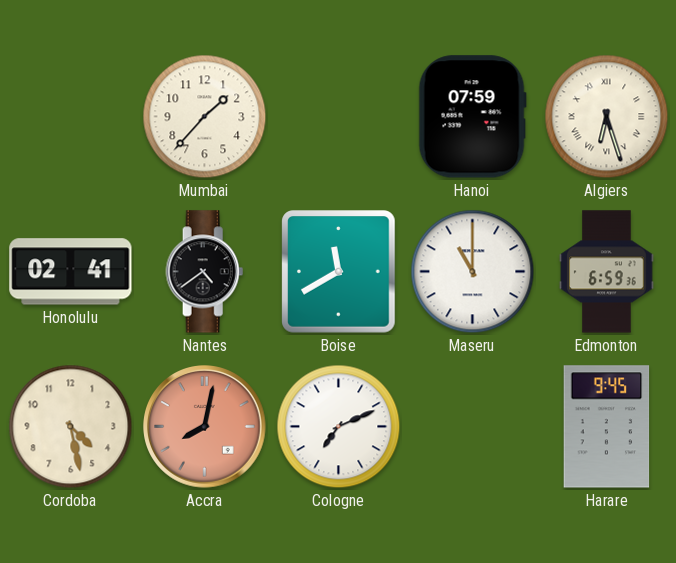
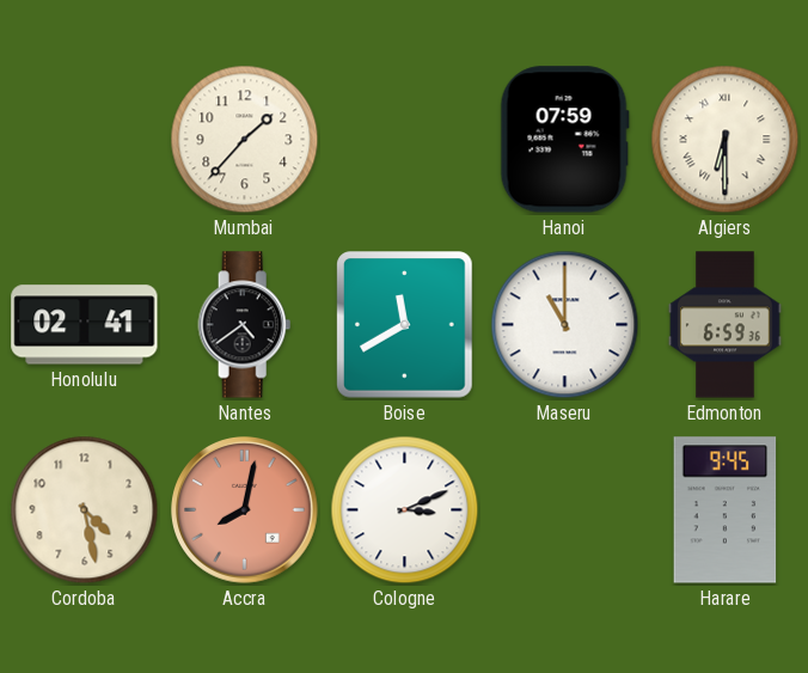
Algiers: 6:27 -> 6:30 (726, 140)
Cologne: 7:11 -> 3:11 (405, 510)
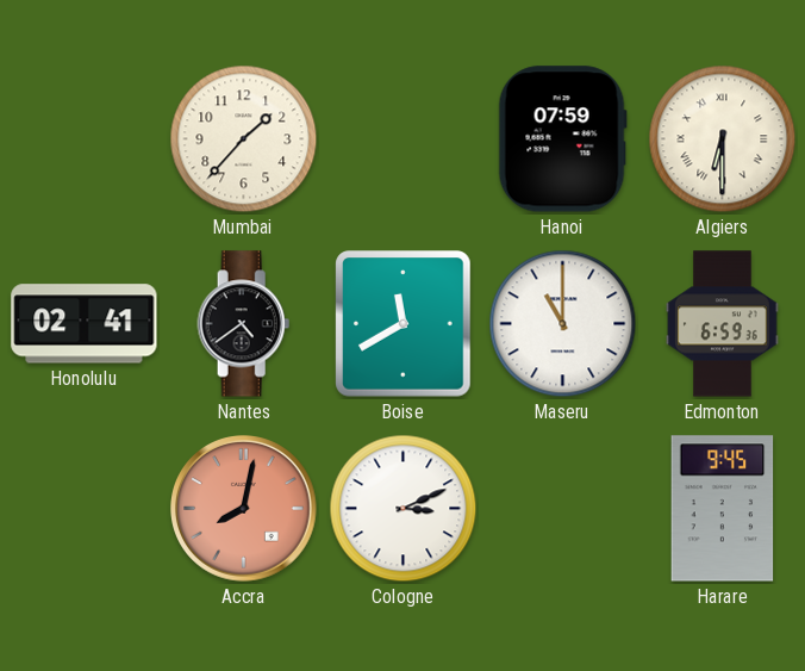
Cordoba: 4:28 -> none (85, 510)
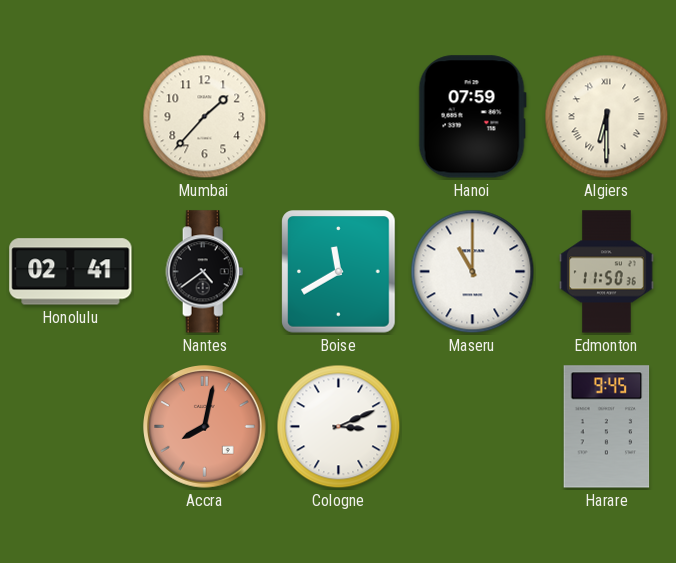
Edmonton: 6:59 -> 11:50 (607, 272)
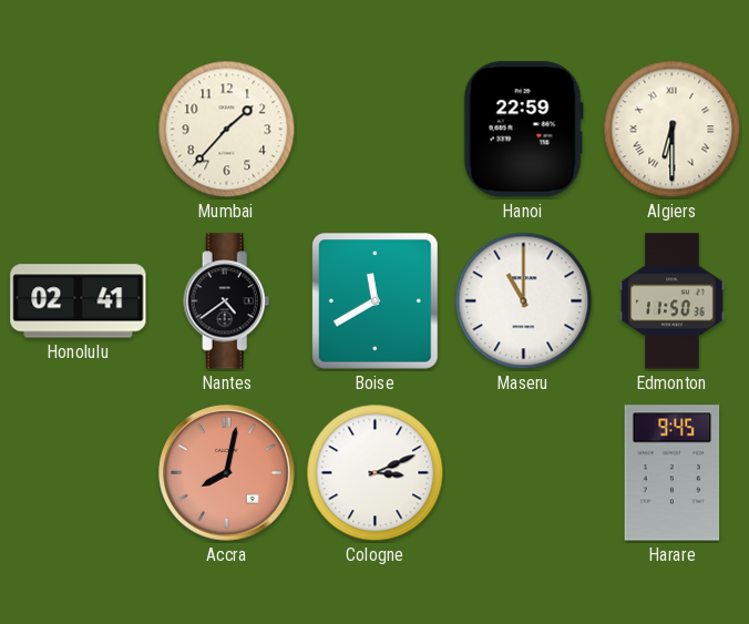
Hanoi: 07:59 -> 22:59 (523, 130)
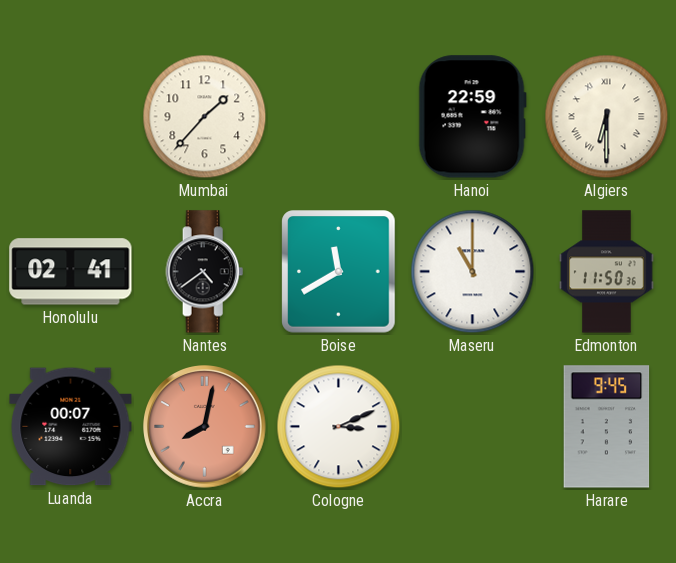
Luanda: none -> 00:07 (71, 427)
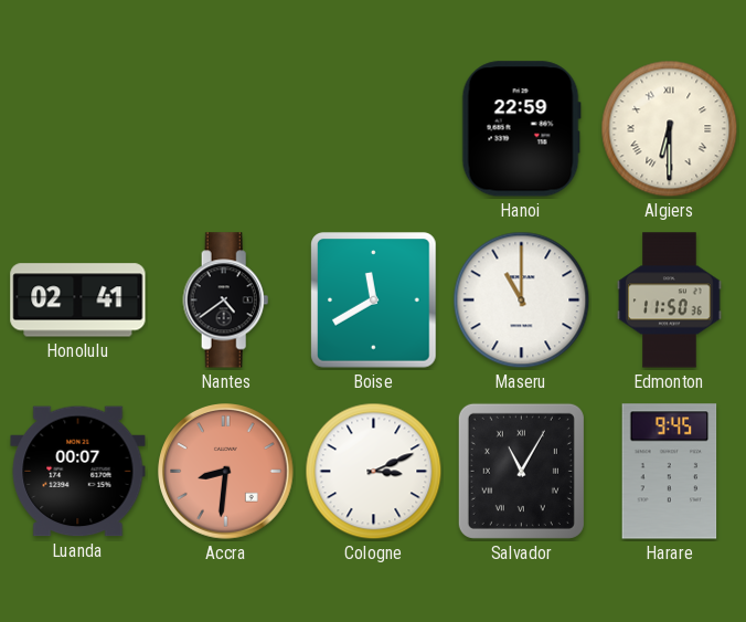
Mumbai: 1:37 -> none (205, 117)
Accra: 8:02 -> 8:31 (226, 472)
Salvador: none -> 11:05 (521, 471)
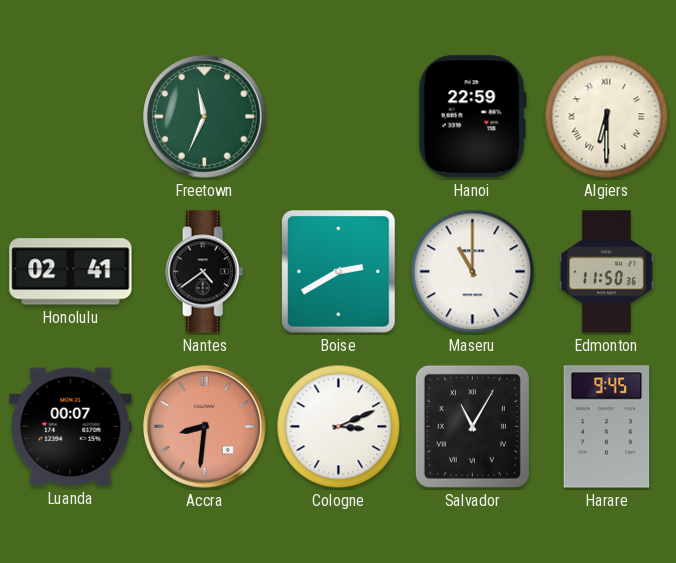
Freetown: none -> 11:34 (205, 117)
Boise: 11:40 -> 2:40 (339, 272)
